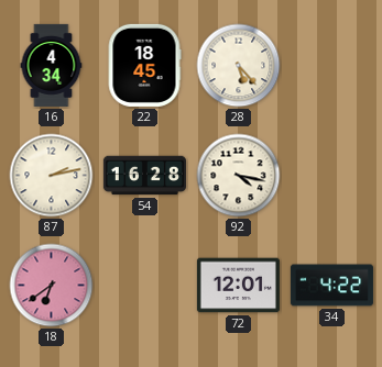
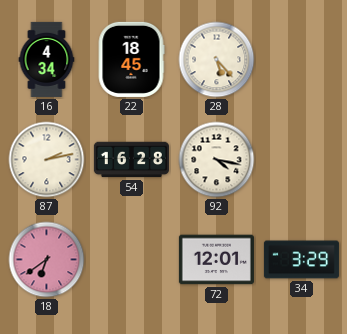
34: 4:22 -> 3:29 (301, 260)
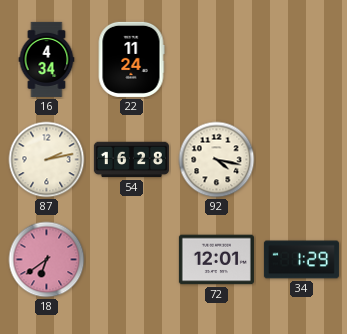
22: 18:45 -> 11:24 (131, 59)
28: 5:23 -> none (217, 60)
34: 3:29 -> 1:29 (301, 260)
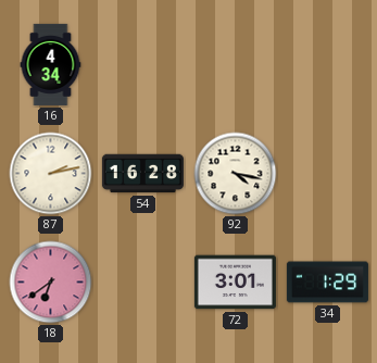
22: 11:24 -> none (131, 59)
72: 12:01 -> 3:01 (235, 283)
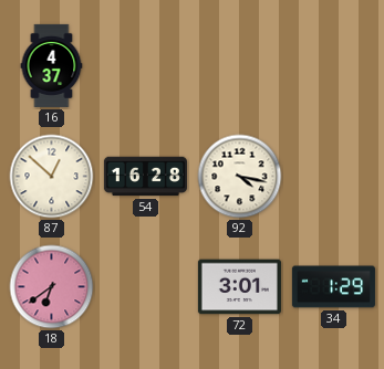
16: 4:34 -> 4:37 (52, 65)
87: 2:13 -> 12:52 (52, 177)
